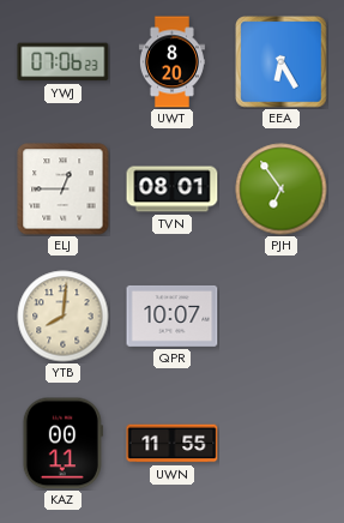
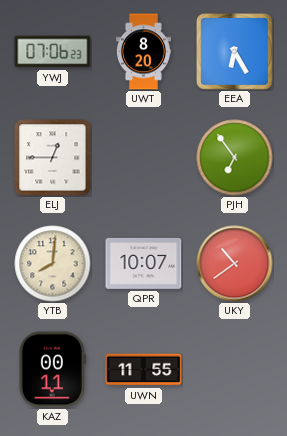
TVN: 08:01 -> none (173, 190)
UKY: none -> 10:39 (235, 264)
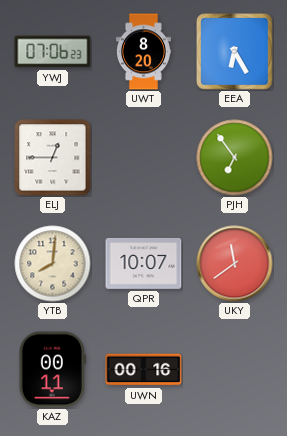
UKY: 10:39 -> 11:39 (235, 264)
UWN: 11:55 -> 00:16 (144, 370)
